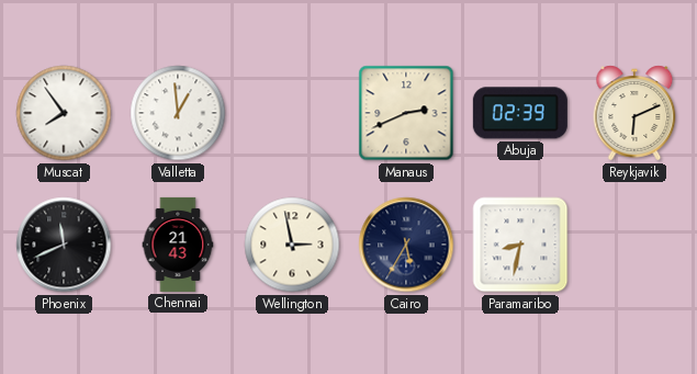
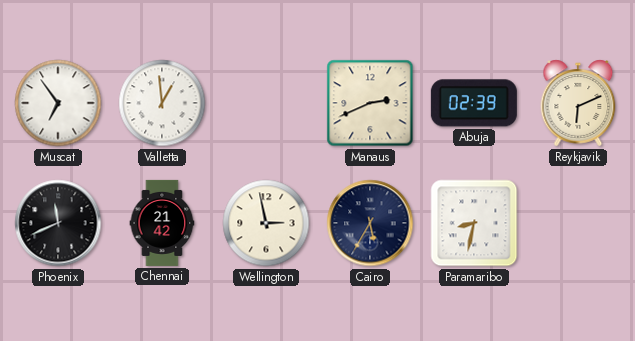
Muscat: 7:54 -> 6:54 (58, 103)
Chennai: 21:43 -> 21:42 (162, 223)
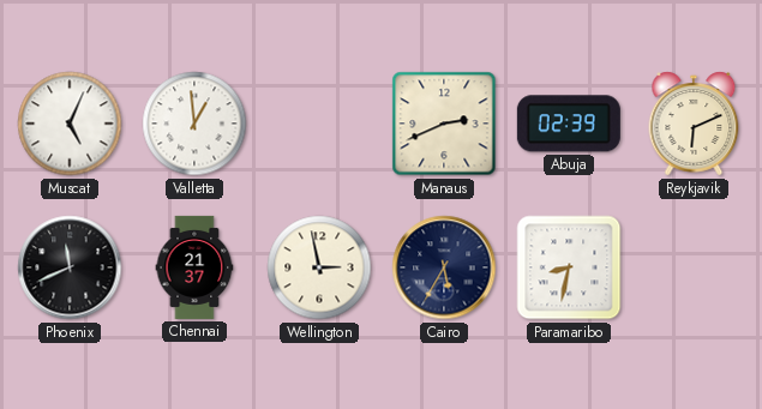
Muscat: 6:54 -> 5:04 (70, 124)
Chennai: 21:42 -> 21:37 (194, 267)
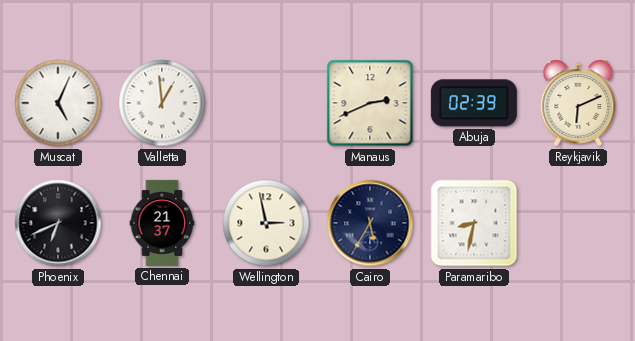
Phoenix: 11:41 -> 6:41 (58, 223)
